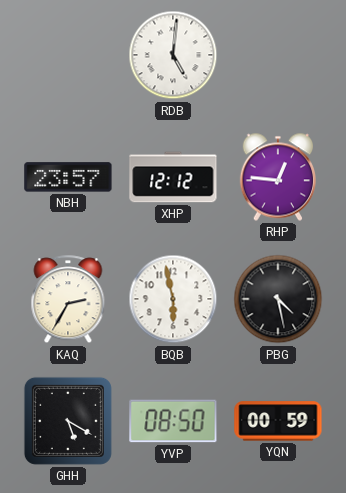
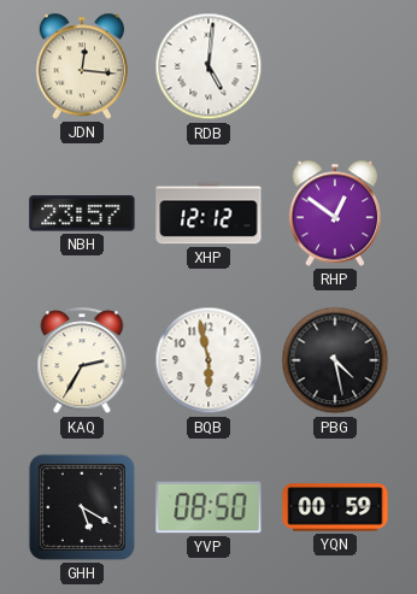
JDN: none -> 12:16 (81, 66)
RHP: 12:46 -> 12:51 (334, 213)
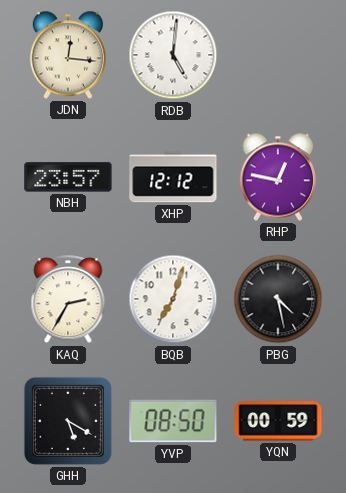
RHP: 12:51 -> 12:47 (277, 177)
BQB: 5:58 -> 7:03 (173, 299)
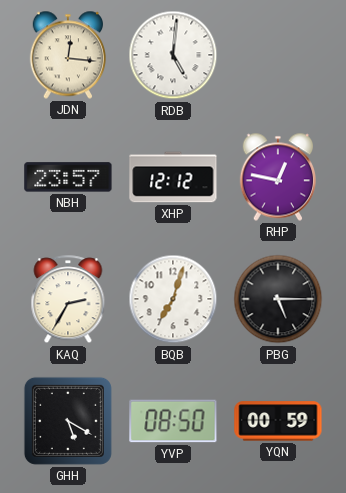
PBG: 4:28 -> 5:15 (278, 299)
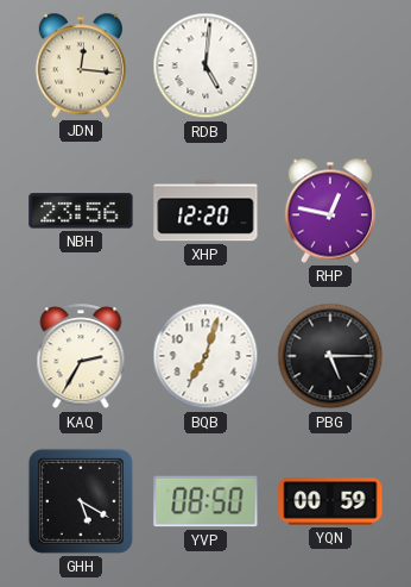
NBH: 23:57 -> 23:56 (81, 211)
XHP: 12:12 -> 12:20 (205, 211)
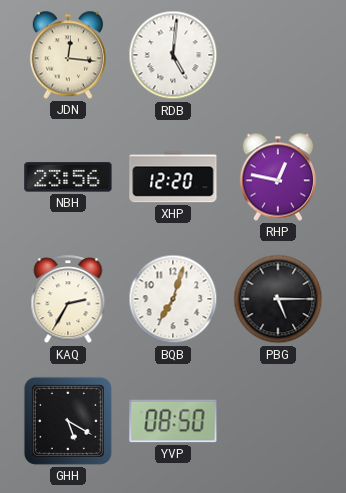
YQN: 00:59 -> none (330, 501)
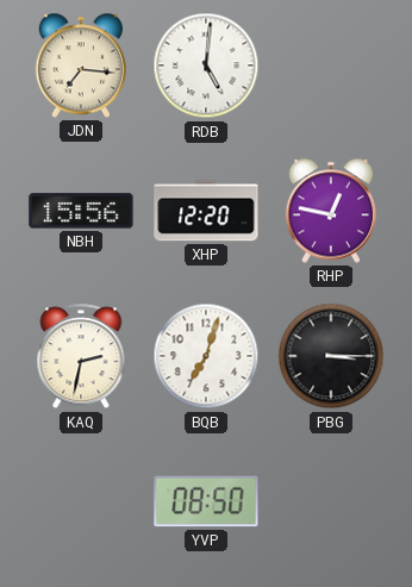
JDN: 12:16 -> 7:16 (80, 65)
NBH: 23:56 -> 15:56 (81, 211)
KAQ: 2:35 -> 2:32 (81, 357)
PBG: 5:15 -> 3:15 (331, 356)
GHH: 5:20 -> none (68, 421)
